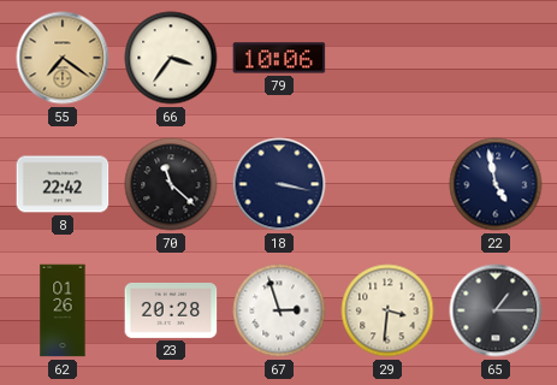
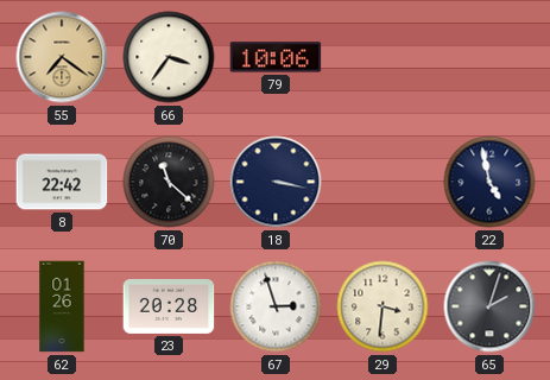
65: 1:15 -> 2:03 (489, 306)
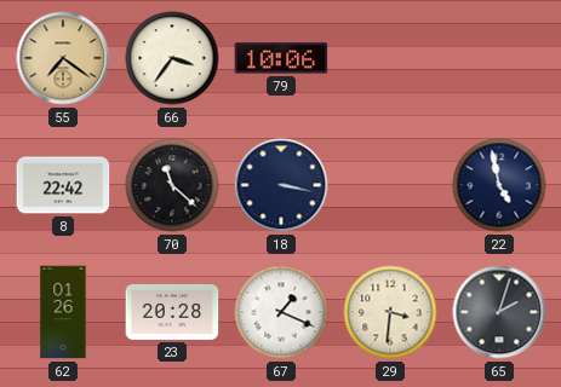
67: 2:57 -> 1:19 (281, 312)
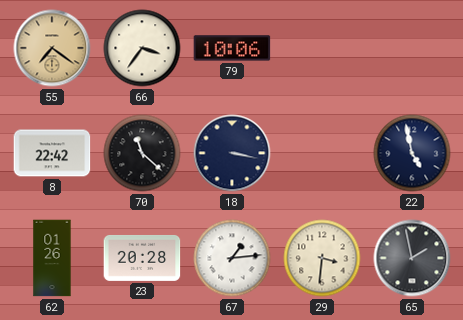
67: 1:19 -> 1:14 (232, 258)
65: 2:03 -> 1:58 (412, 258)
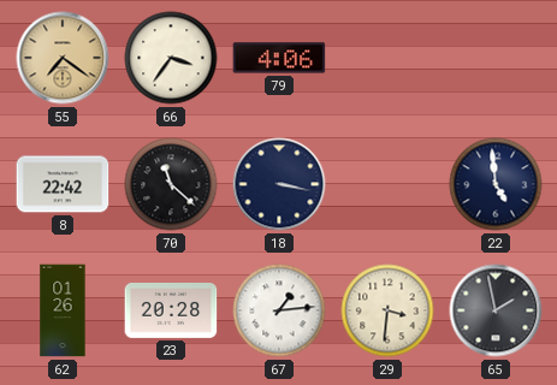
79: 10:06 -> 4:06 (279, 58)
22: 4:58 -> 4:59 (496, 184)
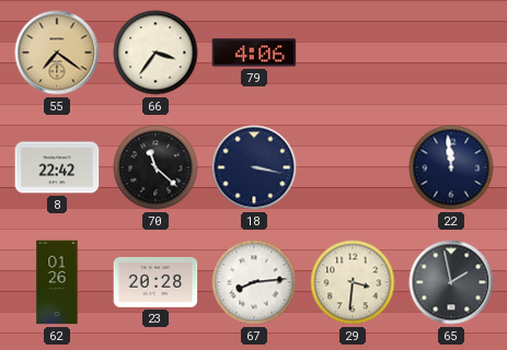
22: 4:59 -> 11:59 (451, 167)
67: 1:14 -> 8:14 (254, 282)
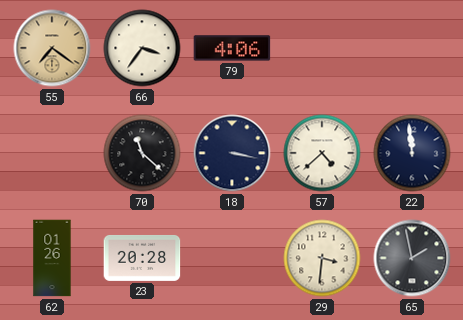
8: 22:42 -> none (57, 167)
57: none -> 4:38 (322, 153)
67: 8:14 -> none (254, 282)
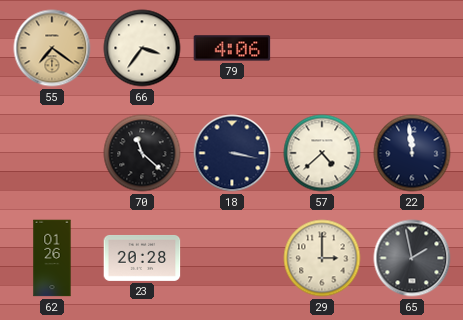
29: 3:31 -> 3:00 (322, 258)
